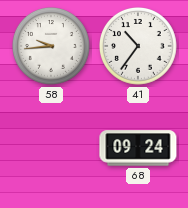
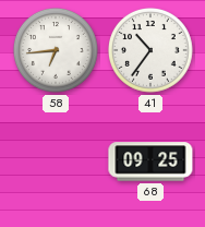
58: 9:44 -> 6:44 (57, 51)
68: 09:24 -> 09:25 (150, 162)
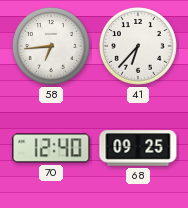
41: 10:36 -> 6:37 (139, 47)
70: none -> 12:40 (51, 148)
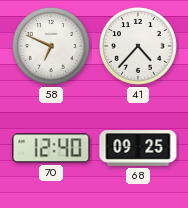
58: 6:44 -> 6:49 (52, 47)
41: 6:37 -> 4:37 (139, 47)
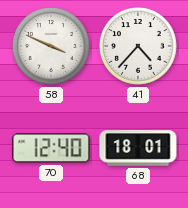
58: 6:49 -> 3:49 (52, 47)
68: 09:25 -> 18:01 (138, 148)
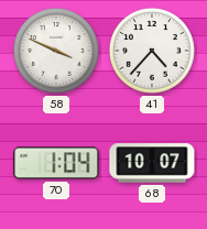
70: 12:40 -> 1:04 (56, 163)
68: 18:01 -> 10:07 (152, 163)
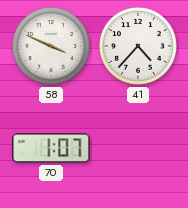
70: 1:04 -> 1:07 (51, 148)
68: 10:07 -> none (152, 163)
